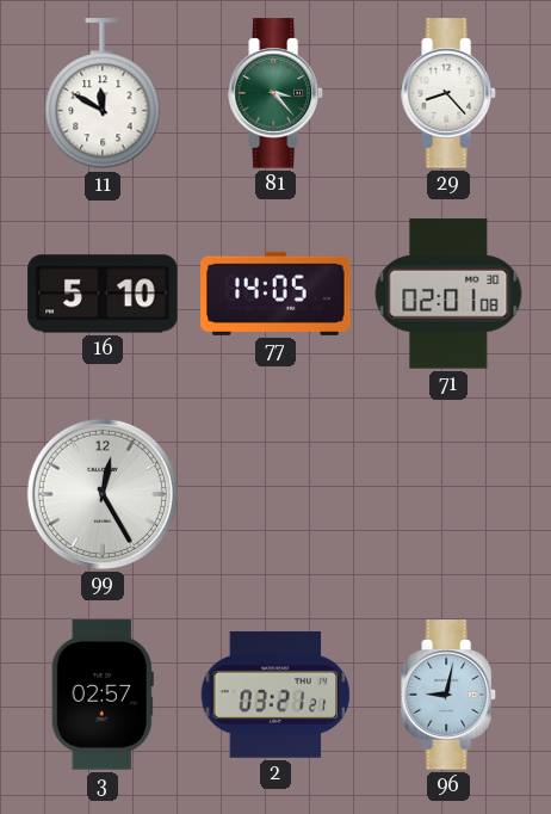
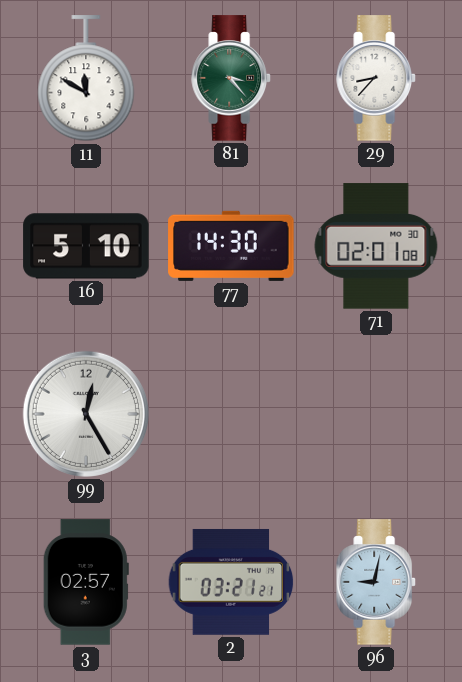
29: 8:23 -> 8:37 (377, 78)
77: 14:05 -> 14:30 (231, 246)
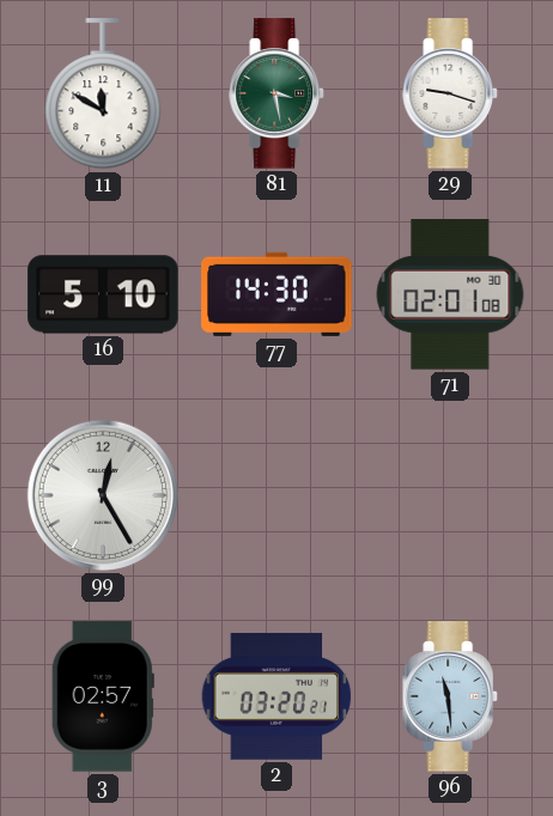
81: 3:23 -> 3:28 (278, 93)
29: 8:37 -> 9:18 (451, 93)
2: 03:21 -> 03:20 (276, 696)
96: 9:02 -> 11:29 (451, 696)
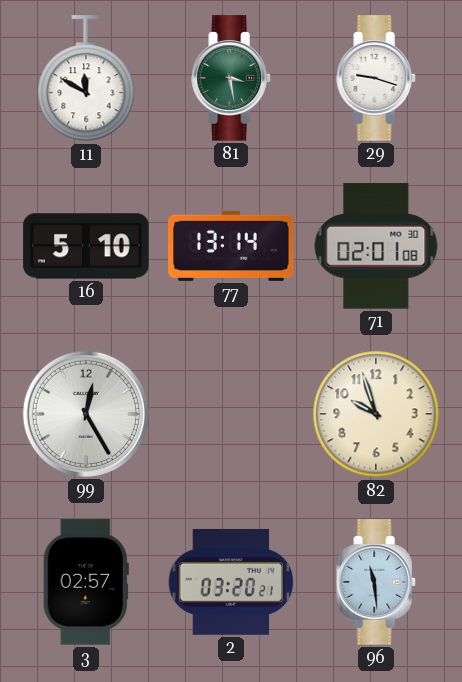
77: 14:30 -> 13:14 (231, 246)
82: none -> 9:57 (376, 414)
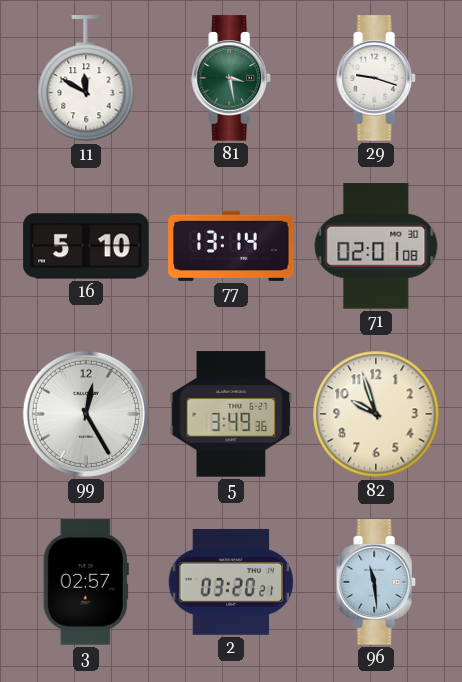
5: none -> 3:49 (231, 414)
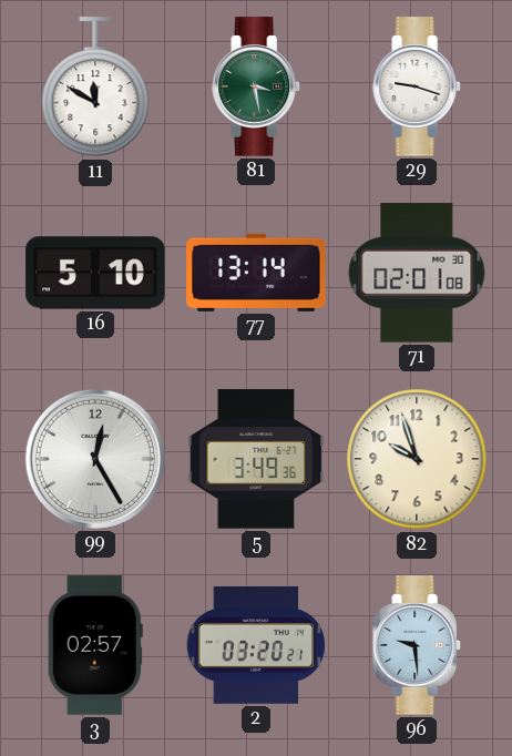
96: 11:29 -> 9:29 (418, 645)
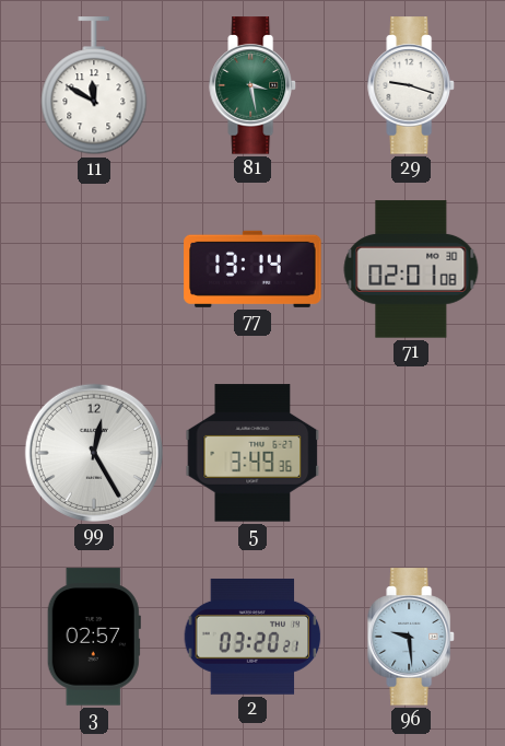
16: 5:10 -> none (95, 273)
82: 9:57 -> none (417, 459)
